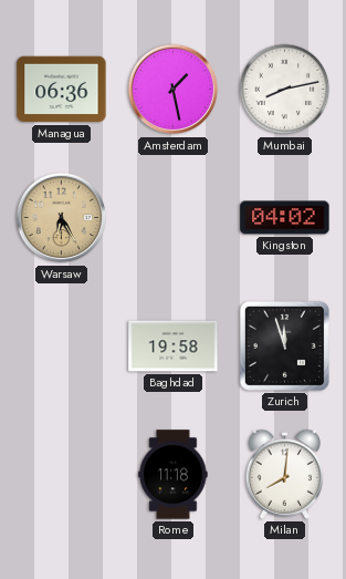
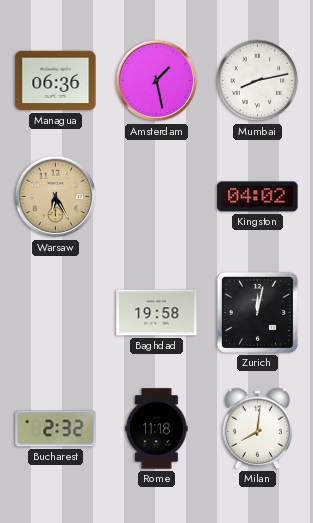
Zurich: 11:57 -> 12:02 (257, 312)
Bucharest: none -> 2:32 (56, 429)
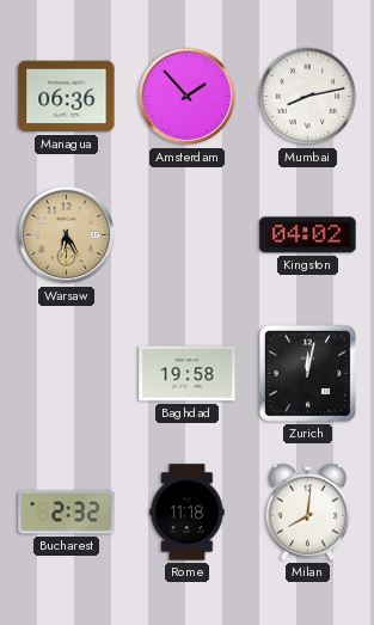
Amsterdam: 1:28 -> 1:53 (188, 97)
